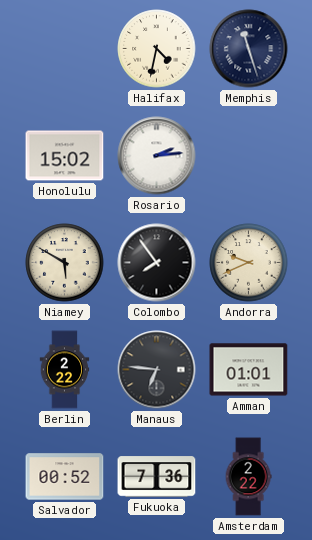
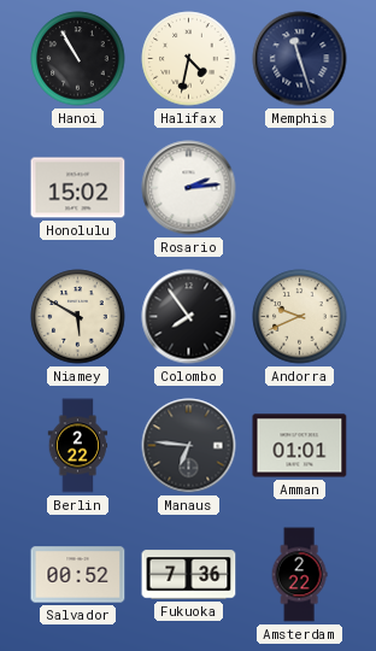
Hanoi: none -> 10:55 (78, 59)
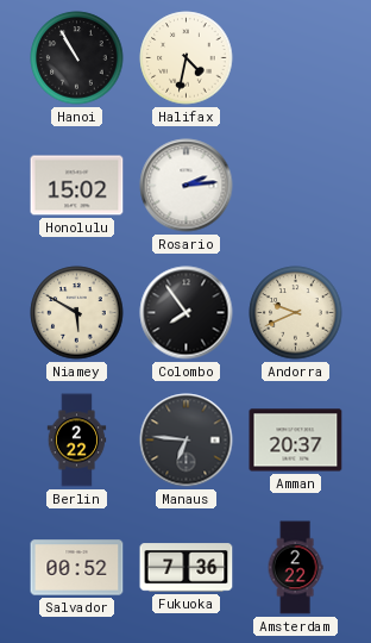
Memphis: 11:27 -> none (300, 59)
Amman: 01:01 -> 20:37 (296, 441)
